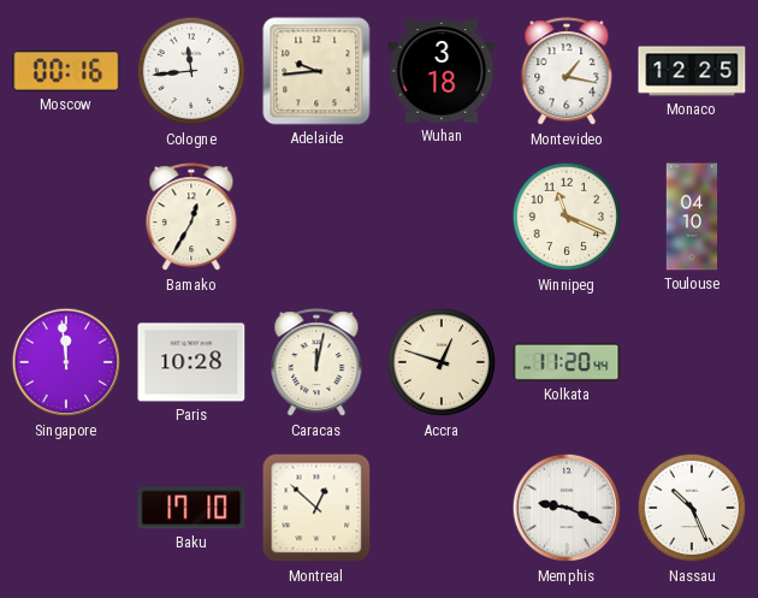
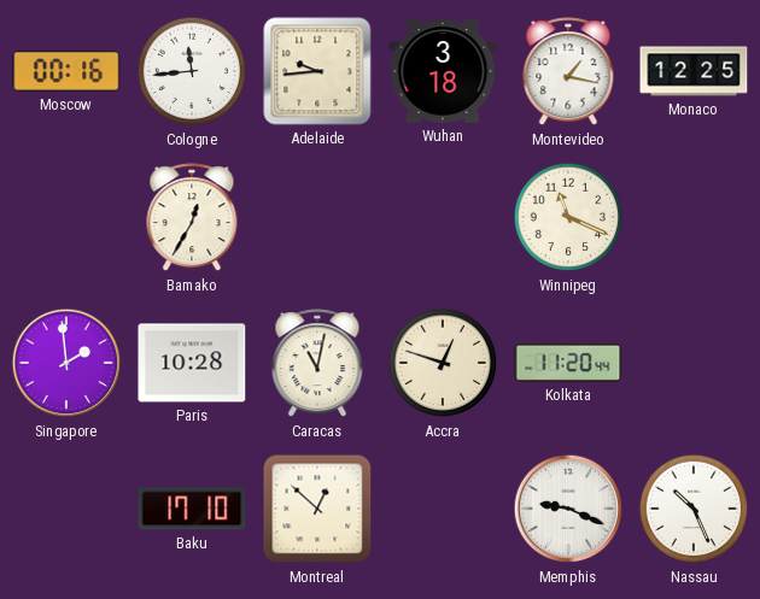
Toulouse: 04:10 -> none (692, 217)
Singapore: 11:59 -> 1:59 (66, 363)
Caracas: 12:02 -> 11:02 (317, 364)
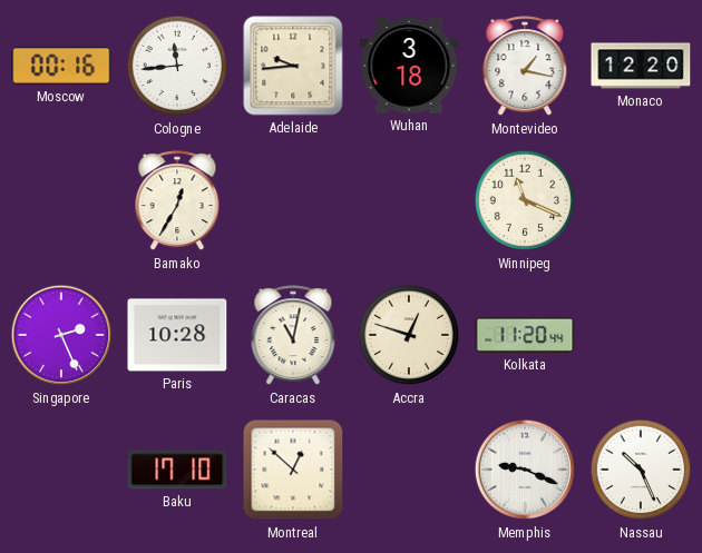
Monaco: 12:25 -> 12:20 (641, 66)
Singapore: 1:59 -> 2:26 (61, 335)
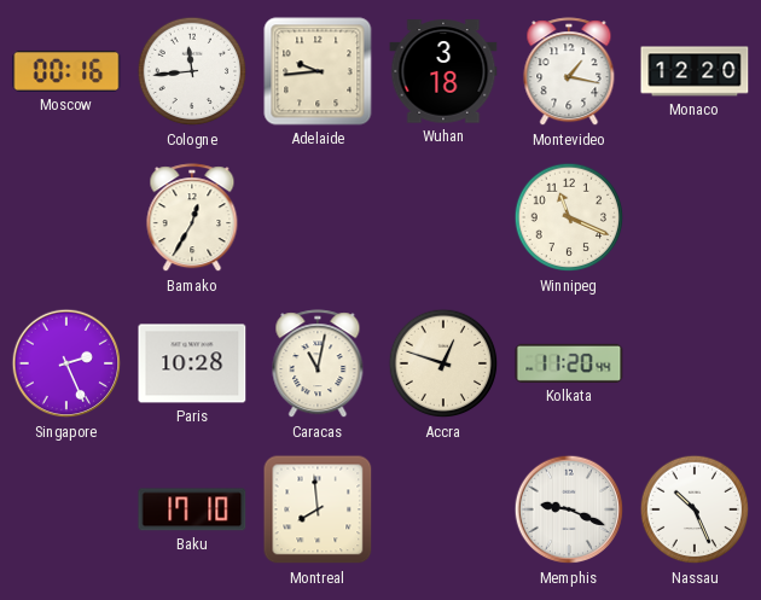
Montreal: 12:52 -> 7:59 (318, 509)
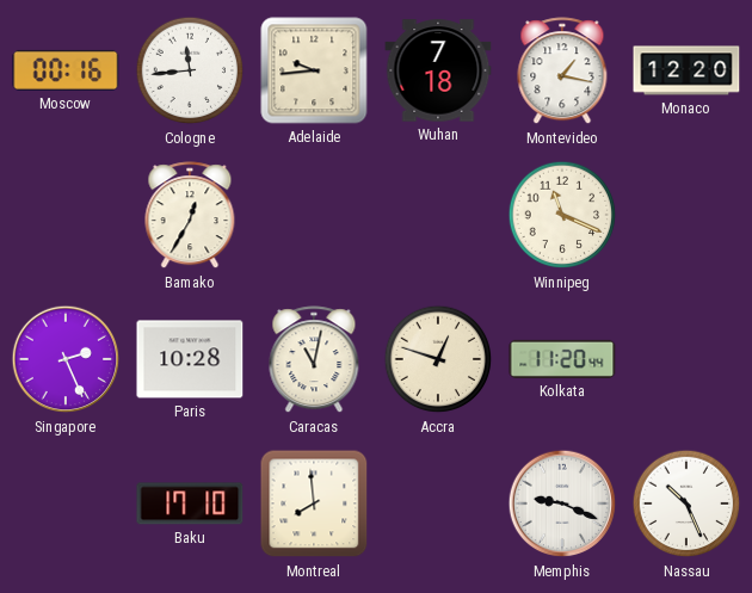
Wuhan: 3:18 -> 7:18 (438, 70)
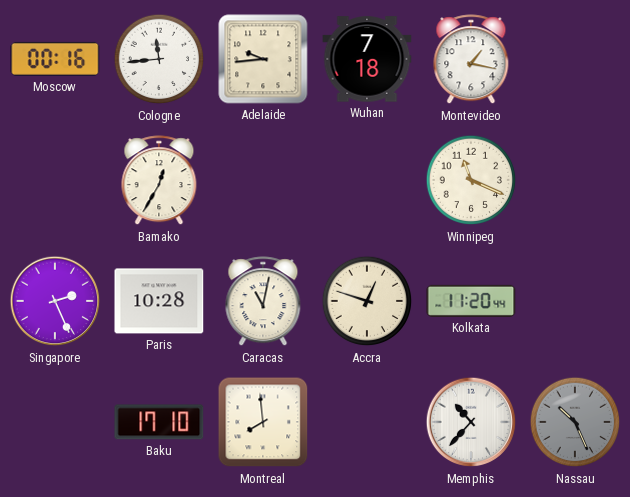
Monaco: 12:20 -> none (686, 70)
Memphis: 9:19 -> 10:37 (471, 422)
Nassau dial: white -> grey (575, 422)
